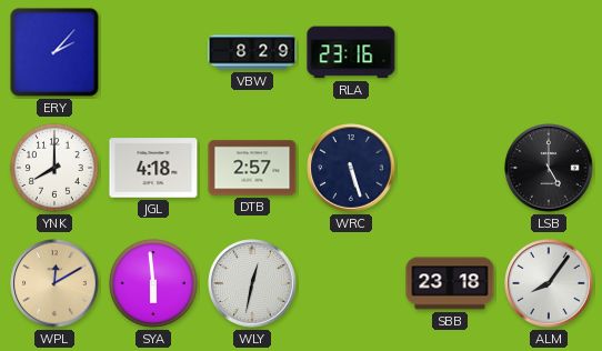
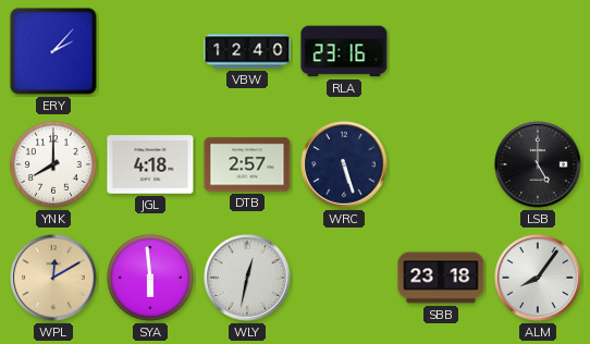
VBW: 8:29 -> 12:40 (247, 51)
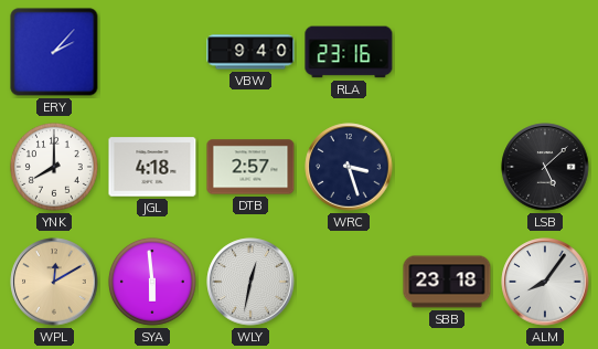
VBW: 12:40 -> 9:40 (250, 52)
WRC: 5:27 -> 3:27 (349, 167)
LSB: 5:00 -> 5:08 (545, 167)
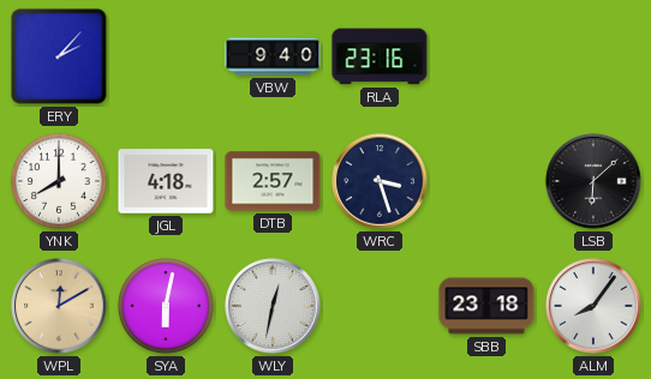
LSB: 5:08 -> 6:08 (593, 181)
SYA: 5:59 -> 6:02 (166, 306)
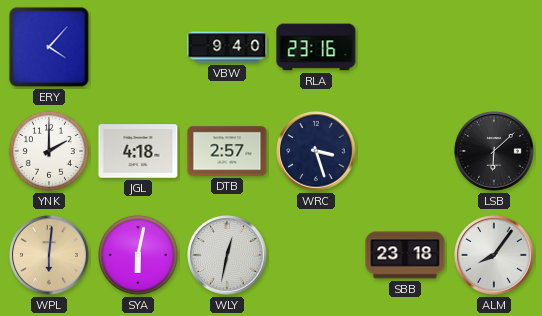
ERY: 2:07 -> 4:07 (49, 47)
YNK: 8:00 -> 2:00 (49, 151)
WPL: 12:10 -> 6:01 (49, 255)
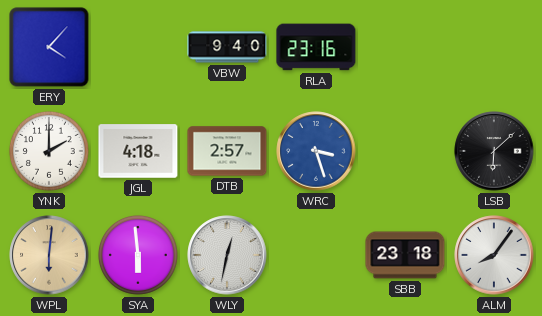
WRC dial: navy -> blue (316, 151)
SYA: 6:02 -> 5:59 (138, 255)
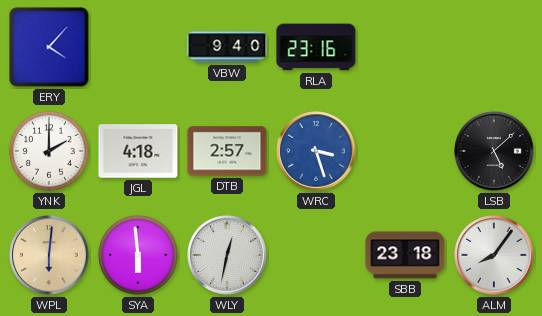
LSB: 6:08 -> 5:08 (494, 151)
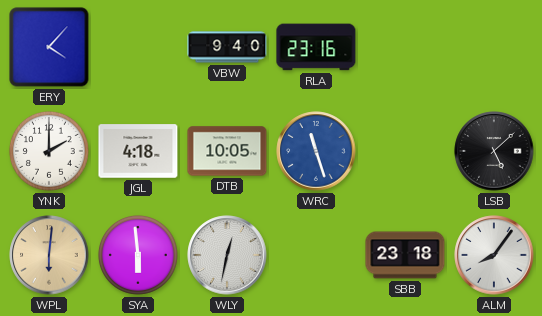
DTB: 2:57 -> 10:05 (227, 151)
WRC: 3:27 -> 11:27 (316, 151)
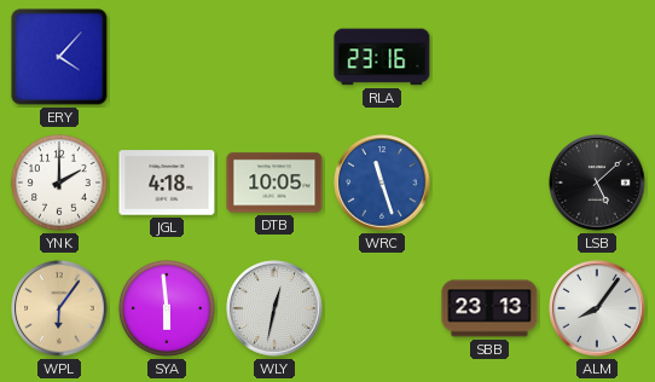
VBW: 9:40 -> none (227, 47)
WPL: 6:01 -> 6:06 (59, 308)
SBB: 23:18 -> 23:13 (489, 308)
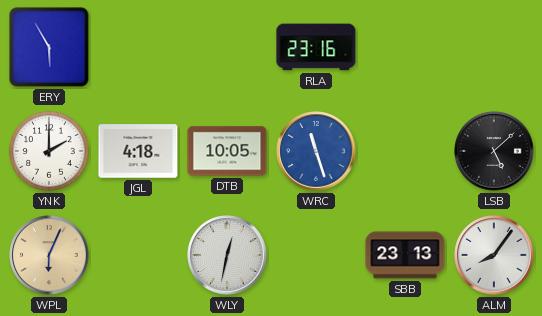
ERY: 4:07 -> 5:55 (49, 47)
WPL: 6:06 -> 6:04 (49, 255)
SYA: 5:59 -> none (167, 308)
